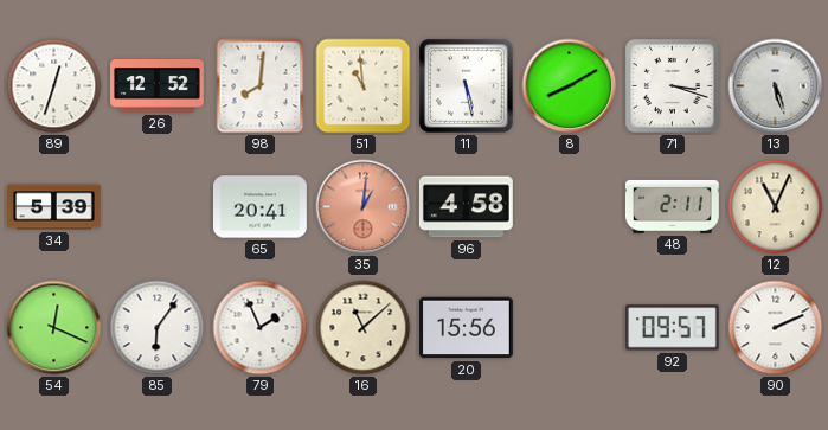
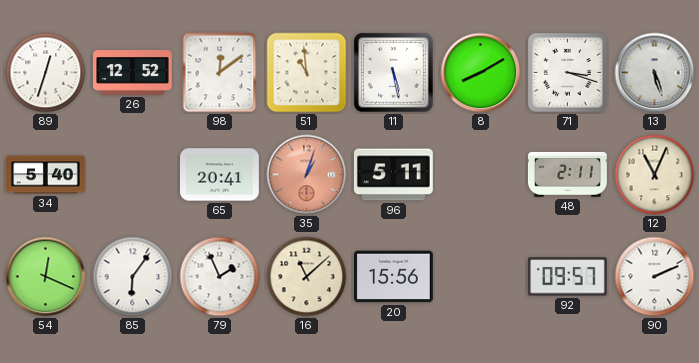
98: 8:01 -> 12:09 (220, 73)
34: 5:39 -> 5:40 (46, 175)
35: 1:01 -> 1:03 (307, 175)
96: 4:58 -> 5:11 (394, 175)
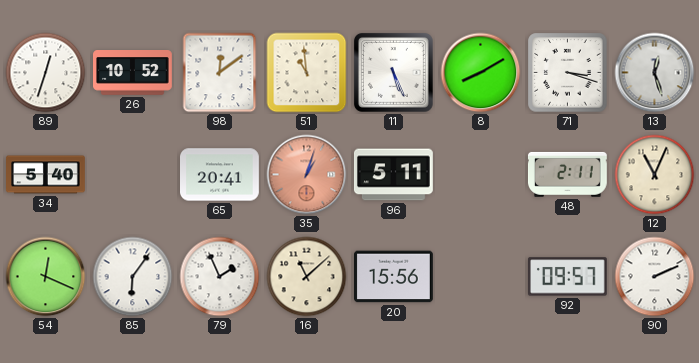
26: 12:52 -> 10:52 (133, 73)
11: 5:28 -> 5:26 (393, 72)
13: 5:27 -> 12:27 (655, 73)
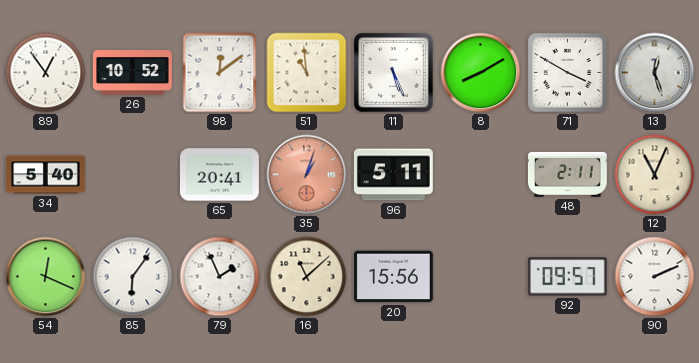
89: 12:33 -> 12:54 (46, 73)
71: 3:18 -> 3:50 (568, 73)
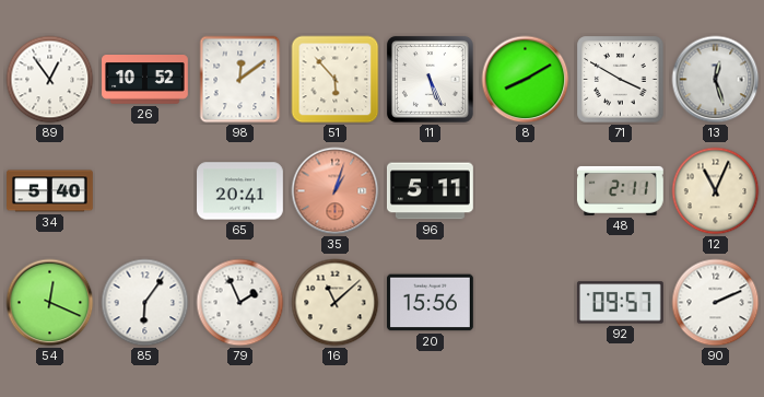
51: 10:59 -> 5:53 (336, 80)
